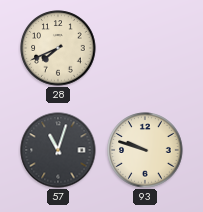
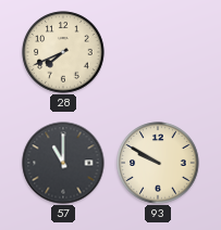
57: 11:03 -> 11:00 (63, 163)
93: 9:48 -> 9:50 (158, 163)
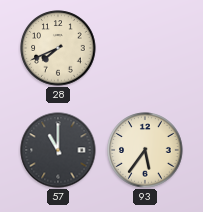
93: 9:50 -> 5:36 (145, 150)
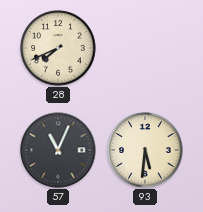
57: 11:00 -> 11:04 (58, 150)
93: 5:36 -> 5:31 (145, 150)
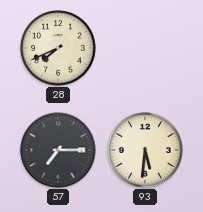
57: 11:04 -> 7:15 (58, 150)
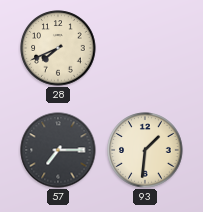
93: 5:31 -> 1:31 (145, 150)
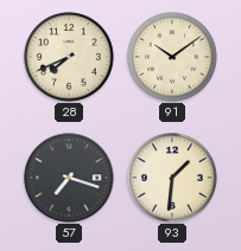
91: none -> 10:09 (172, 57)
57: 7:15 -> 7:18 (69, 178)
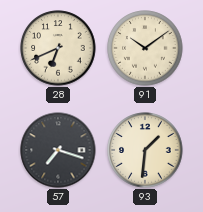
28: 7:41 -> 6:41 (58, 48)
